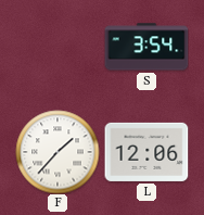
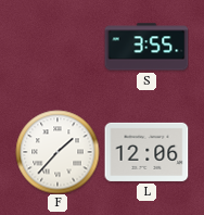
S: 3:54 -> 3:55 (146, 47)
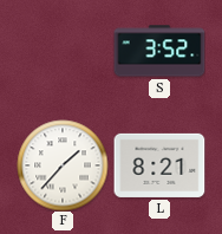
S: 3:55 -> 3:52 (159, 51)
L: 12:06 -> 8:21 (159, 165)
